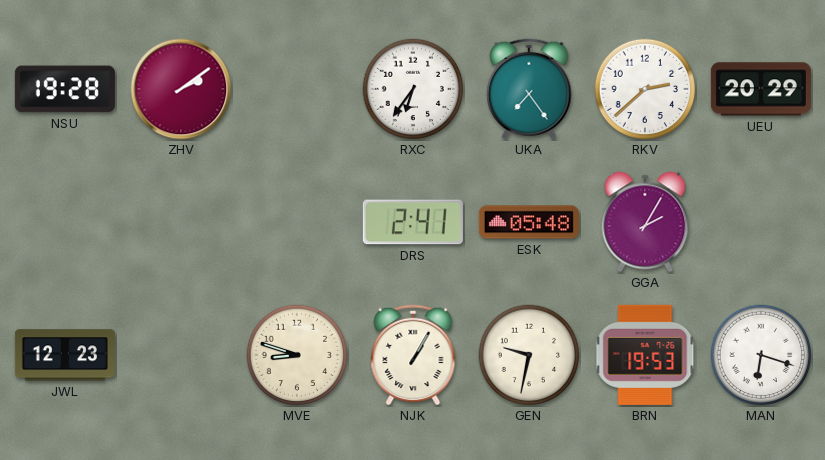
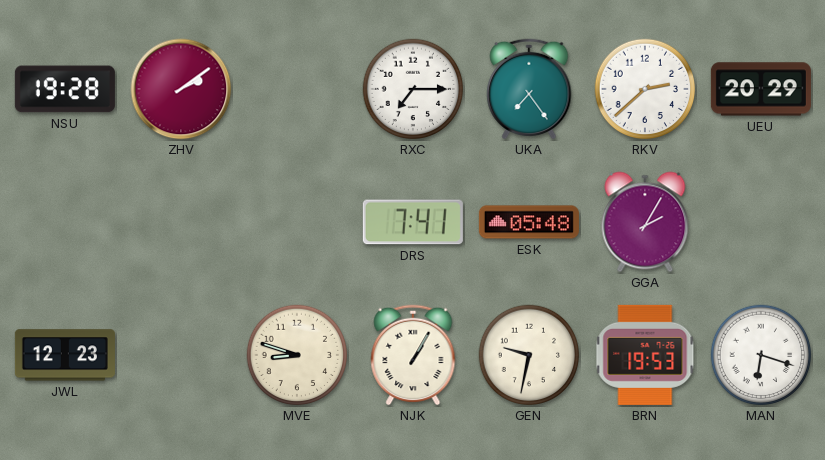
RXC: 6:36 -> 7:15 (413, 89)
DRS: 2:41 -> 7:41 (413, 222)
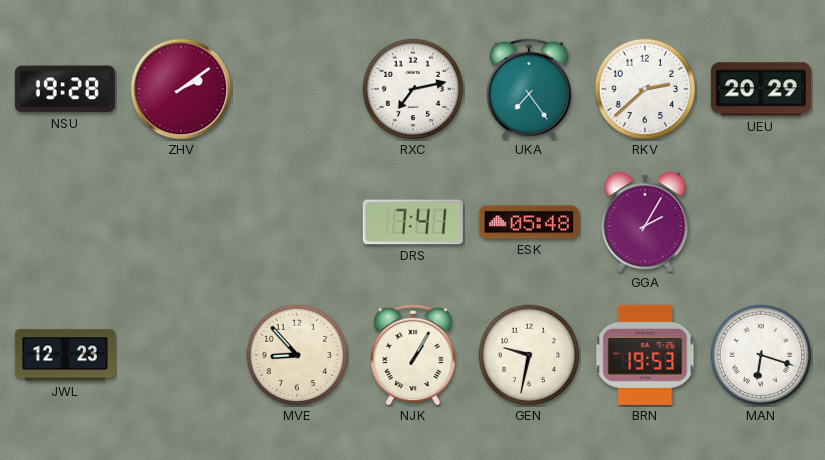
RXC: 7:15 -> 7:13 (413, 89)
MVE: 8:48 -> 8:53 (297, 355)
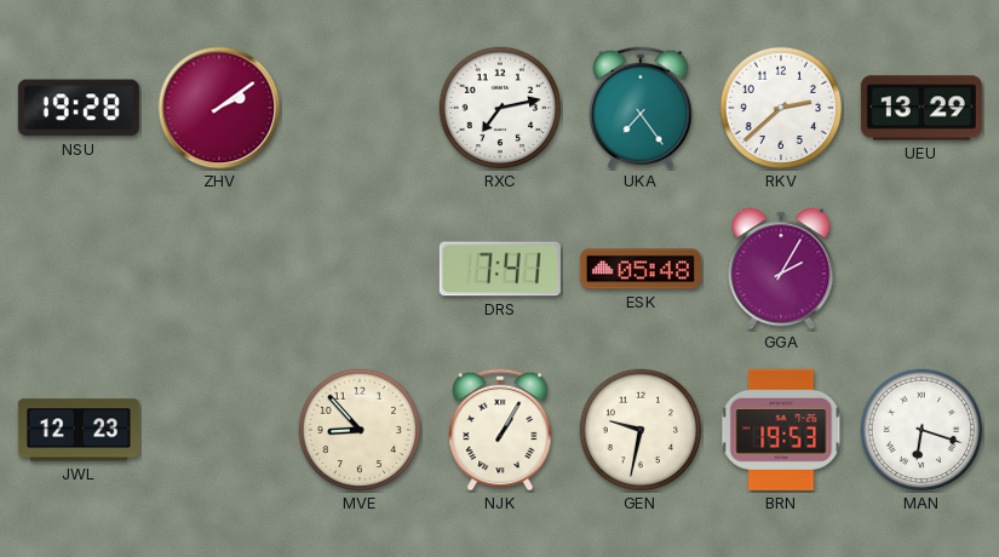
UEU: 20:29 -> 13:29 (922, 108)
